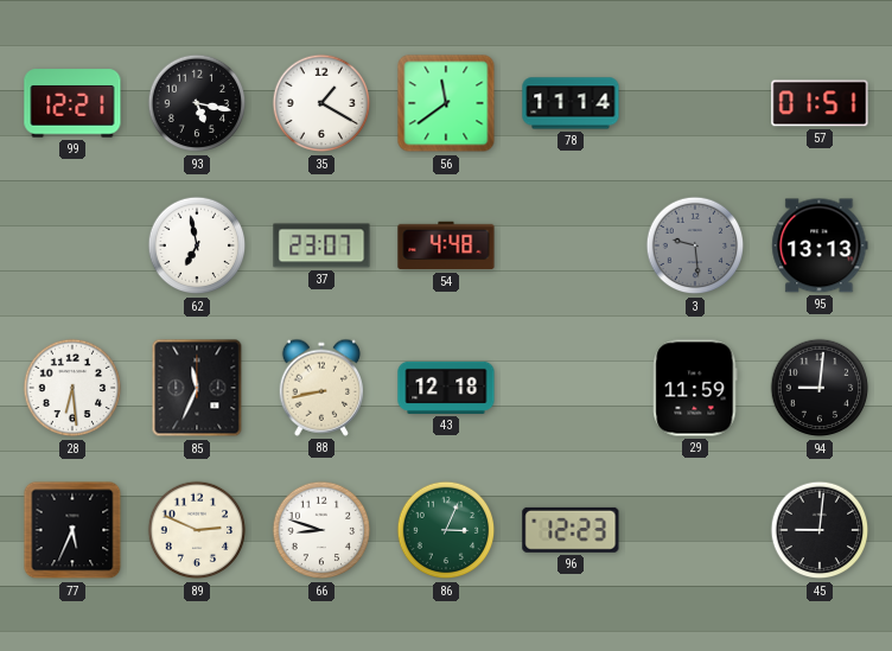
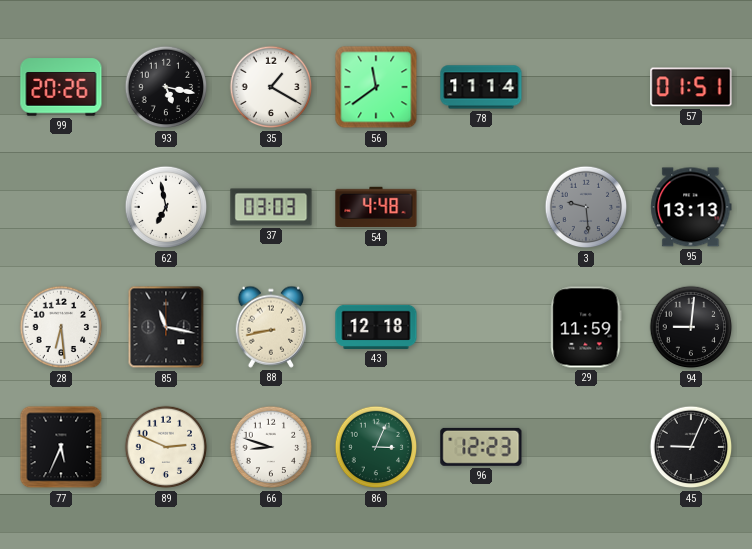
99: 12:21 -> 20:26 (61, 87)
37: 23:07 -> 03:03 (271, 207)
85: 11:34 -> 11:17 (166, 327)
45: 9:01 -> 9:04 (691, 447)
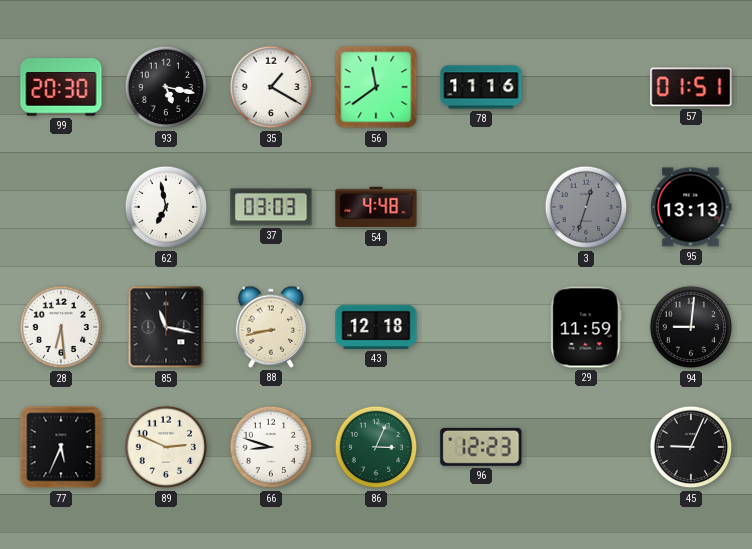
99: 20:26 -> 20:30 (61, 87)
78: 11:14 -> 11:16 (481, 87)
3: 9:29 -> 12:33 (586, 207)
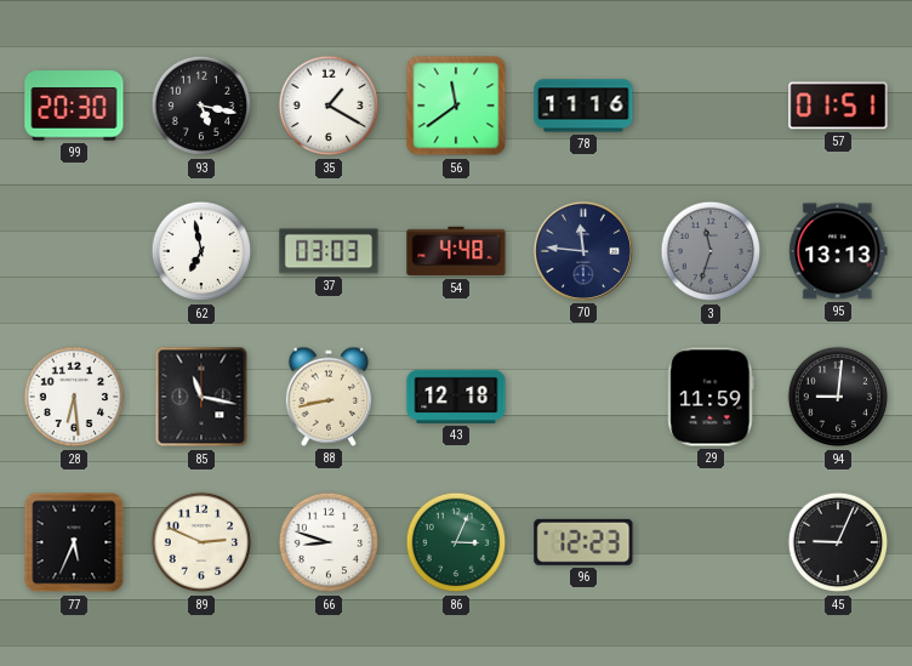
70: none -> 11:46 (583, 251)
3: 12:33 -> 11:33 (711, 251)
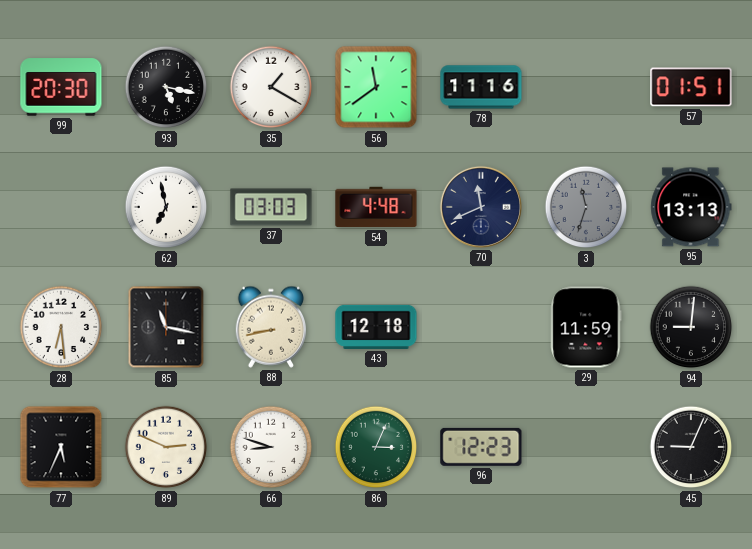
70: 11:46 -> 11:41 (481, 207)
